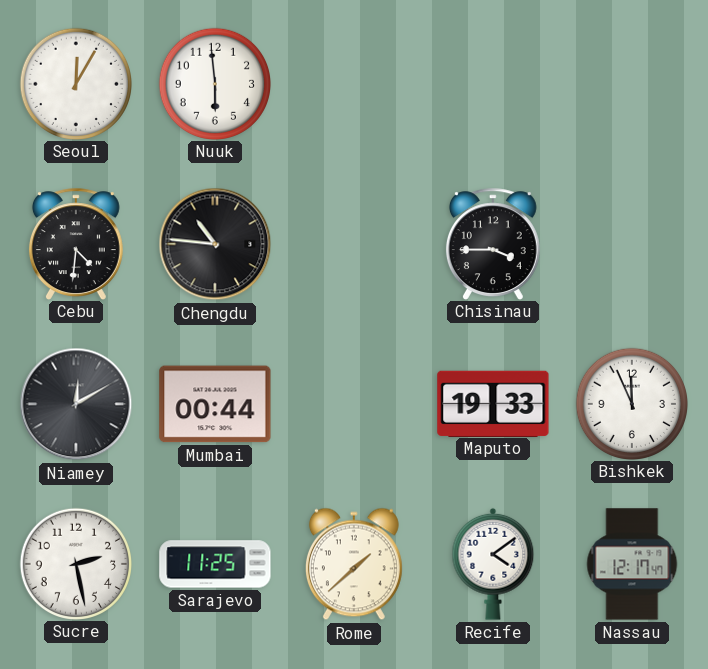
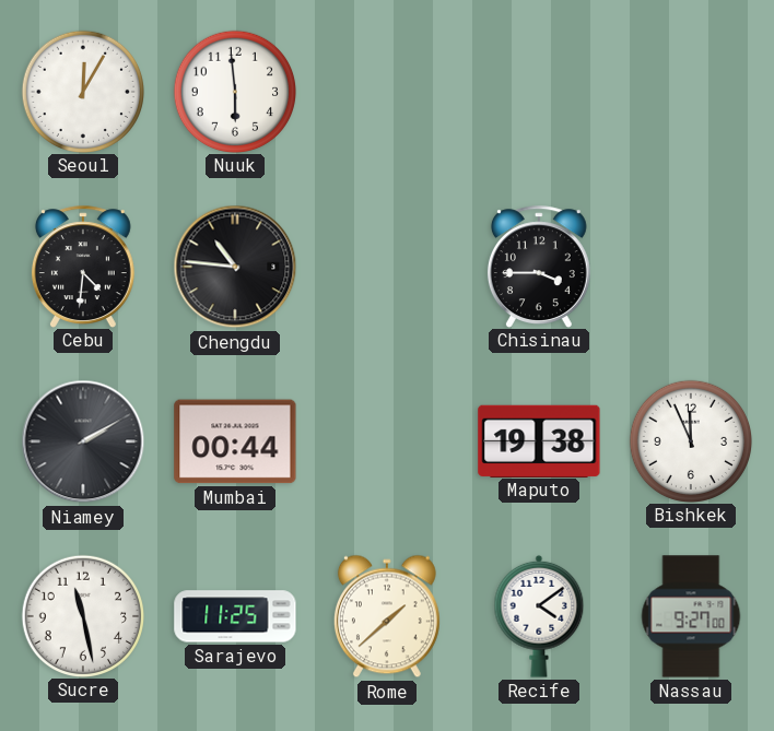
Niamey: 12:10 -> 2:10 (83, 441)
Maputo: 19:33 -> 19:38 (539, 440)
Sucre: 2:28 -> 11:28 (82, 615)
Nassau: 12:17 -> 9:27 (691, 616)
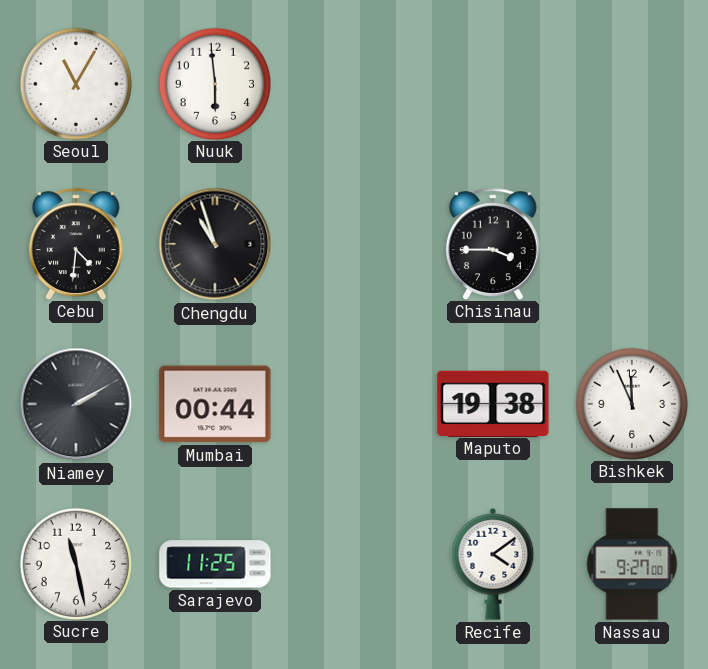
Seoul: 12:05 -> 11:05 (75, 83)
Chengdu: 10:46 -> 10:57 (215, 244)
Rome: 1:38 -> none (387, 616)
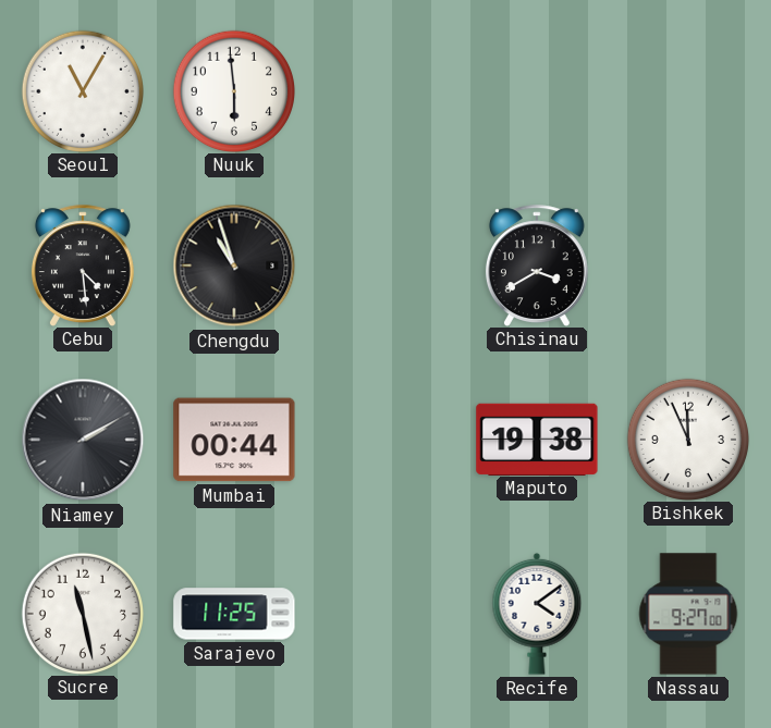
Cebu: 4:31 -> 4:29 (83, 266)
Chisinau: 3:45 -> 3:40 (537, 266)
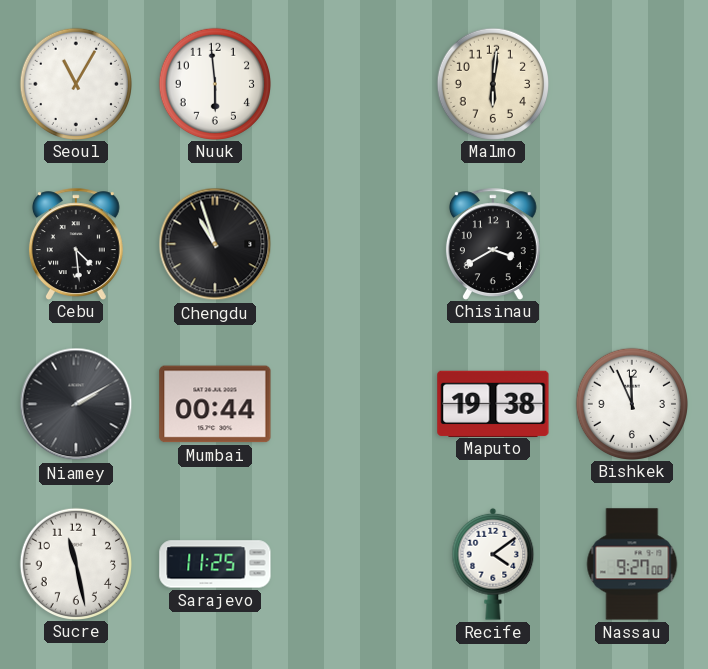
Malmo: none -> 6:01 (492, 83)
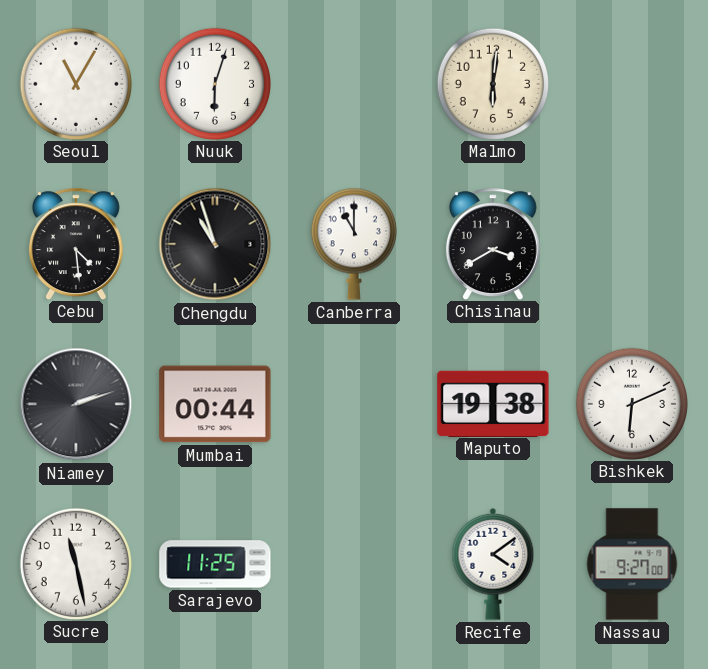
Nuuk: 5:59 -> 6:03 (214, 83)
Canberra: none -> 11:00 (354, 244)
Niamey: 2:10 -> 2:12 (76, 404)
Bishkek: 11:56 -> 6:11 (631, 403)
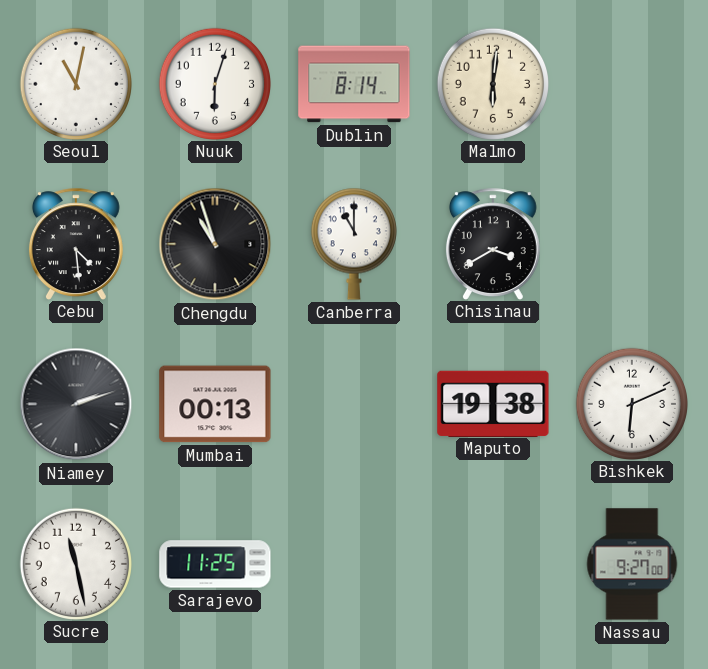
Seoul: 11:05 -> 11:02 (75, 83)
Dublin: none -> 8:14 (354, 84)
Mumbai: 00:44 -> 00:13 (215, 404)
Recife: 4:09 -> none (493, 564)
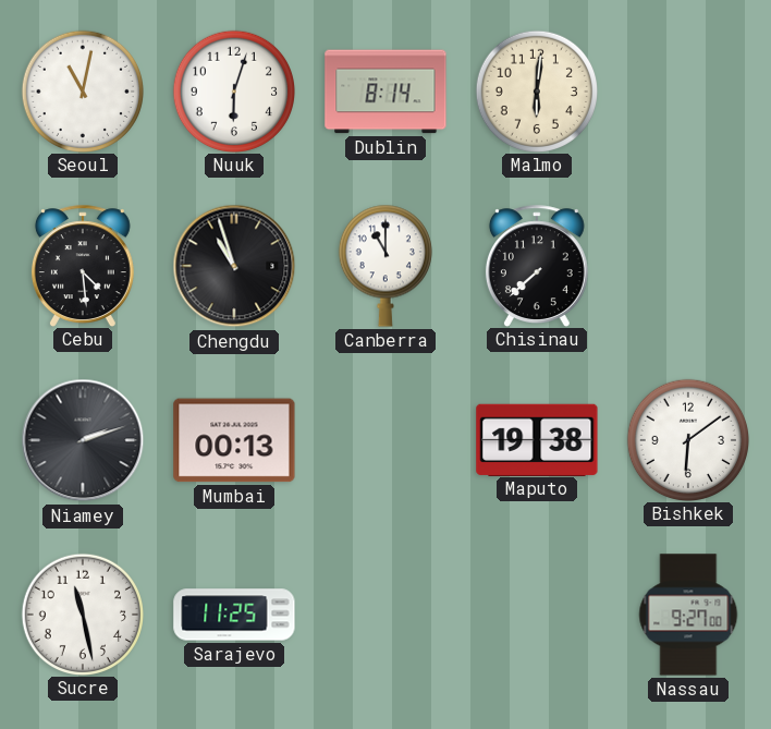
Chisinau: 3:40 -> 7:38 (537, 266)
Bishkek: 6:11 -> 6:09 (687, 439)
